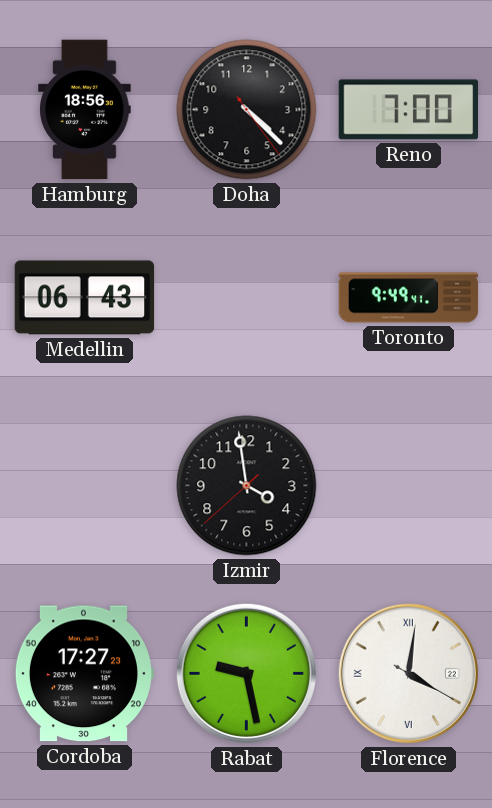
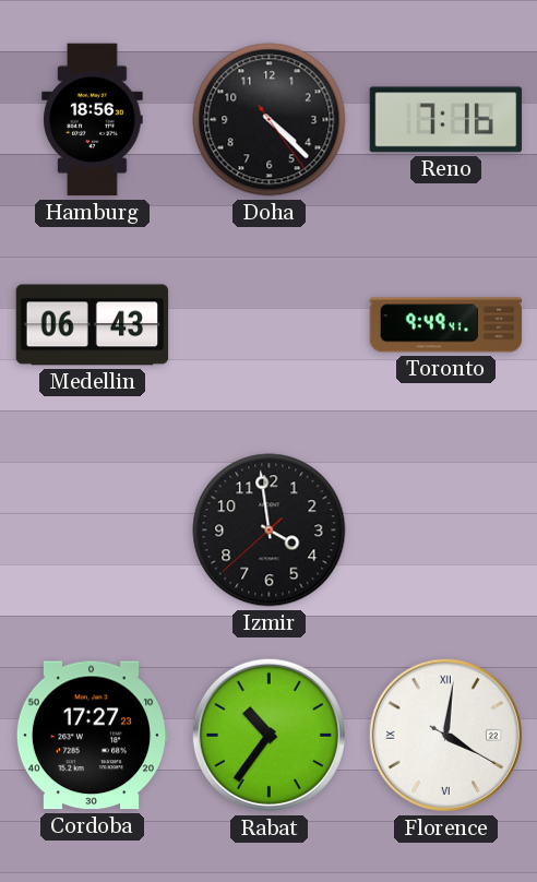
Reno: 7:00 -> 7:16 (446, 120)
Rabat: 9:28 -> 10:36 (268, 735)
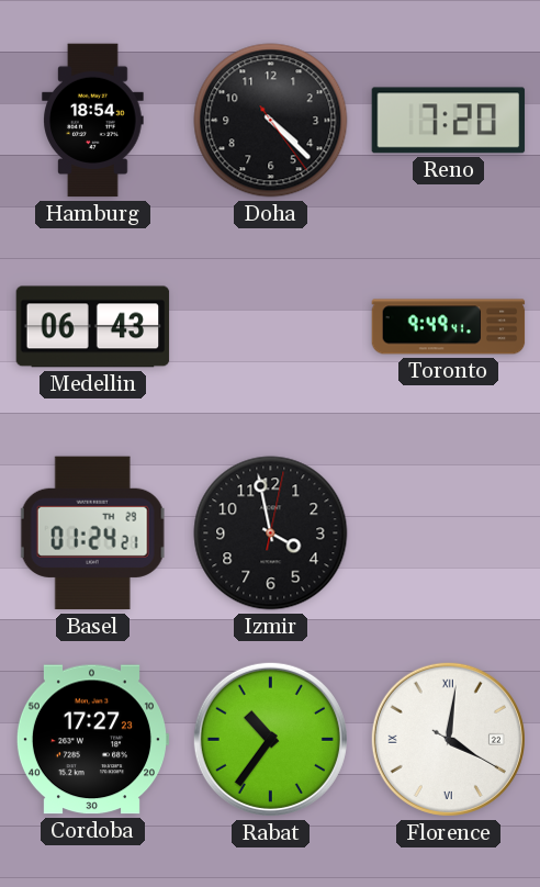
Hamburg: 18:56 -> 18:54 (93, 121)
Reno: 7:16 -> 7:20 (449, 121)
Basel: none -> 01:24 (92, 534)
Izmir: 3:58:38 -> 3:58:02 (271, 534)
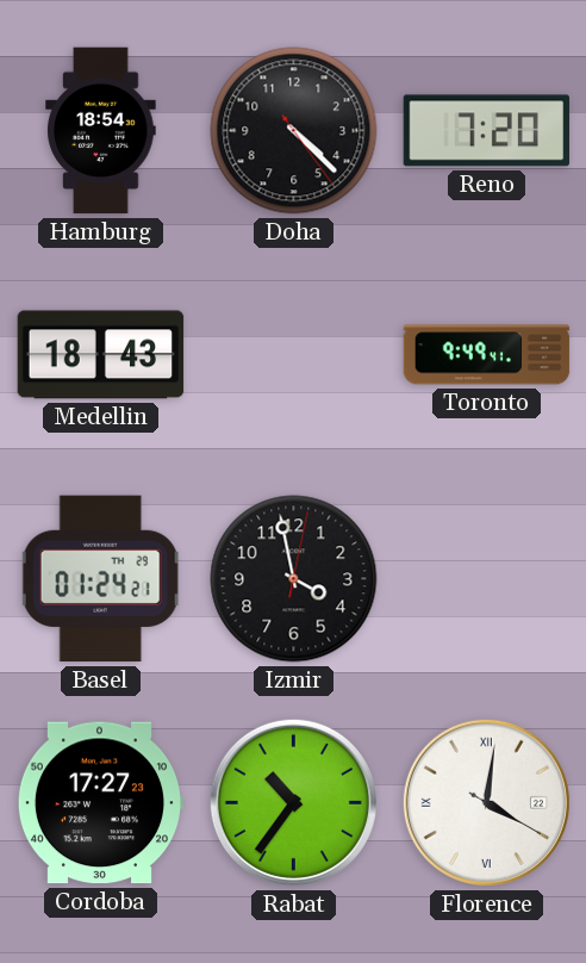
Medellin: 06:43 -> 18:43 (101, 355)
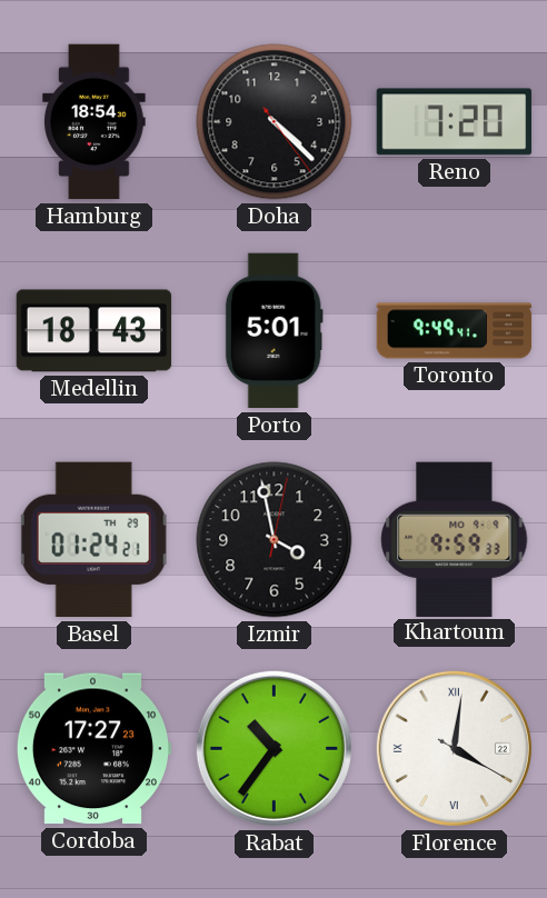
Porto: none -> 5:01 (273, 331)
Khartoum: none -> 9:59 (455, 539)
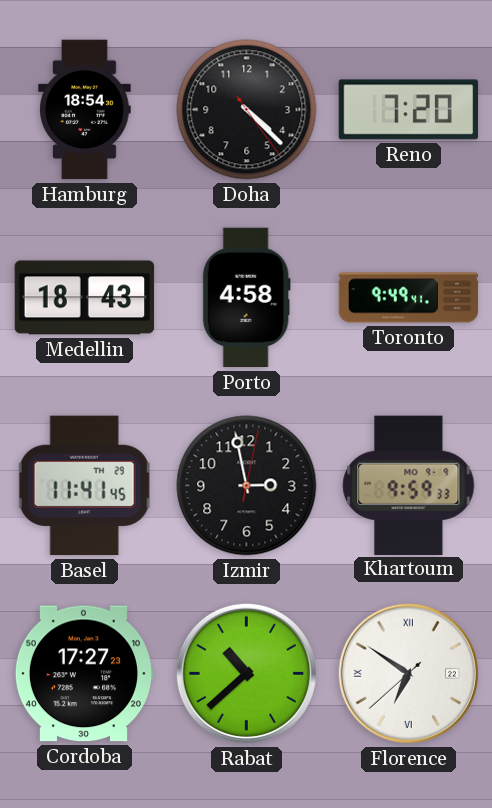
Porto: 5:01 -> 4:58 (246, 298)
Basel: 01:24 -> 11:41 (84, 486)
Izmir: 3:58 -> 2:58 (247, 486)
Rabat: 10:36 -> 10:38 (246, 673)
Florence: 4:01 -> 6:50 (408, 673)
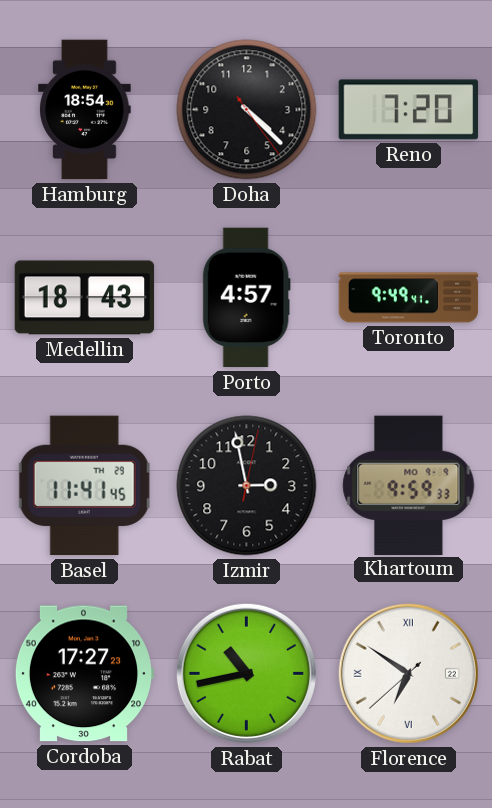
Porto: 4:58 -> 4:57 (246, 298)
Rabat: 10:38 -> 10:43 (246, 673)
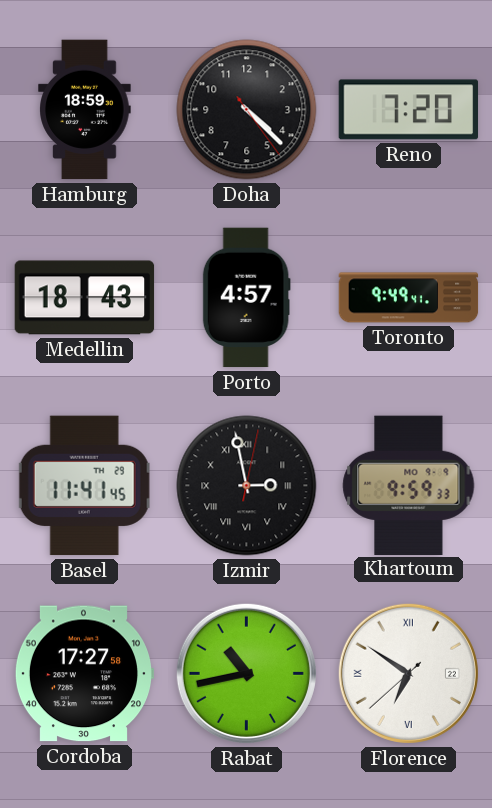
Hamburg: 18:54 -> 18:59 (85, 110)
Izmir numerals: Arabic -> Roman (247, 486)
Cordoba: 17:27:23 -> 17:27:58 (83, 674)
